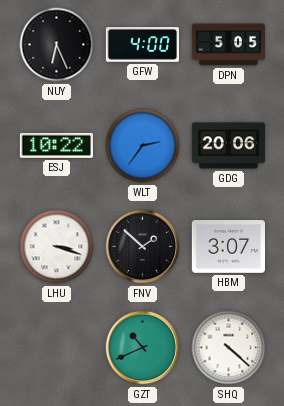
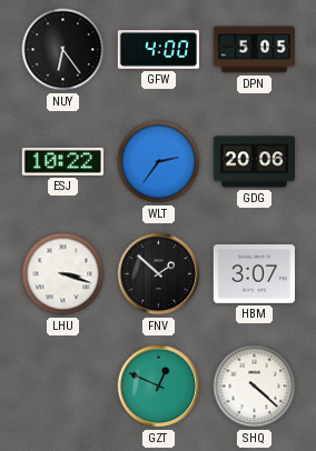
NUY: 6:26 -> 6:24 (63, 50)
GZT: 10:41 -> 12:49 (159, 387)
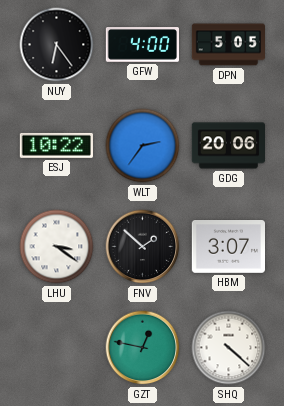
LHU: 3:18 -> 3:21 (57, 247)
GZT: 12:49 -> 12:47 (143, 348)
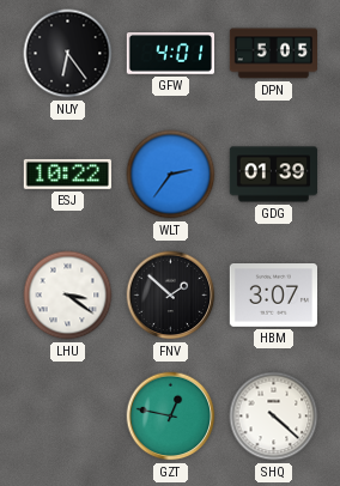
GFW: 4:00 -> 4:01 (170, 54)
GDG: 20:06 -> 01:39 (273, 175)
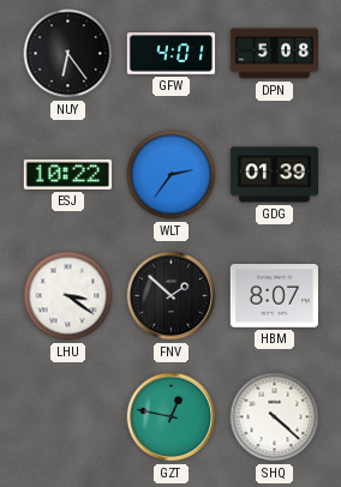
DPN: 5:05 -> 5:08 (274, 54)
HBM: 3:07 -> 8:07 (274, 296)
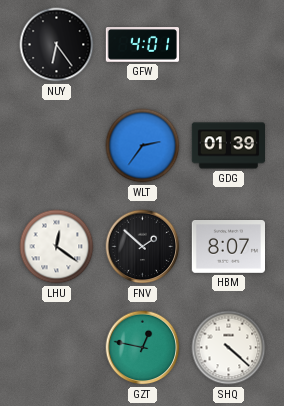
DPN: 5:08 -> none (274, 54)
ESJ: 10:22 -> none (67, 174)
LHU: 3:21 -> 12:21 (57, 247)
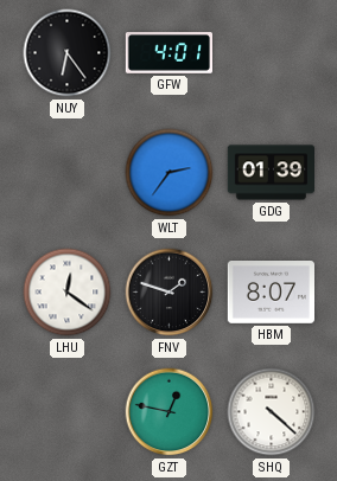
FNV: 1:52 -> 1:48 (170, 293)
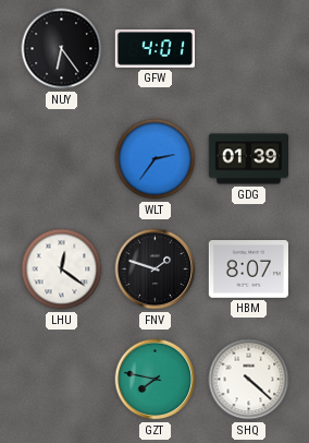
GZT: 12:47 -> 7:47 (156, 380)
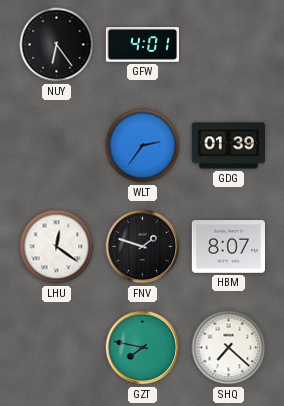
SHQ: 4:22 -> 7:22 (229, 348)
